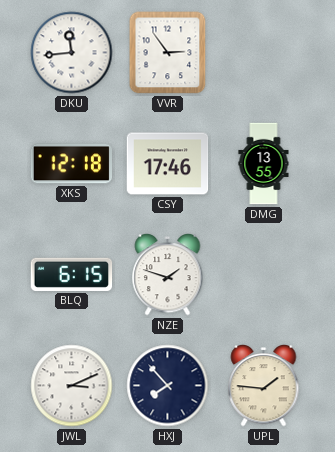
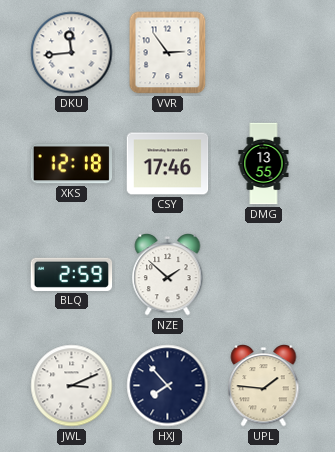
BLQ: 6:15 -> 2:59 (72, 274)
NZE: 1:48 -> 1:52 (168, 275)
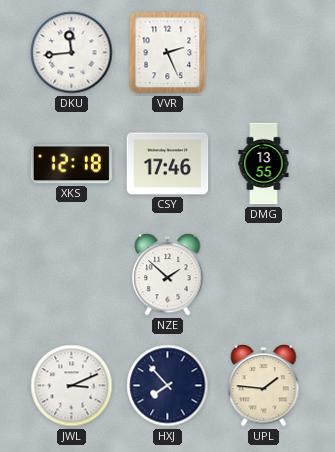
VVR: 2:54 -> 2:26 (168, 53)
BLQ: 2:59 -> none (72, 274)
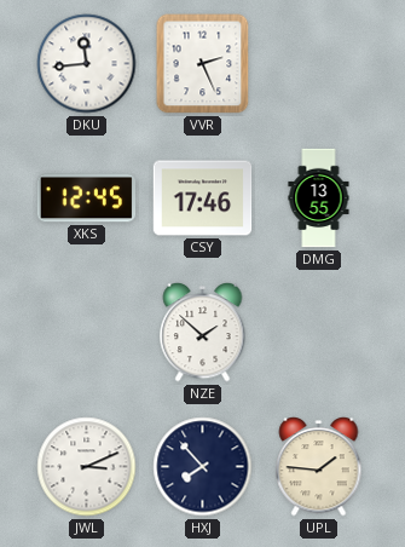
XKS: 12:18 -> 12:45 (87, 198)
